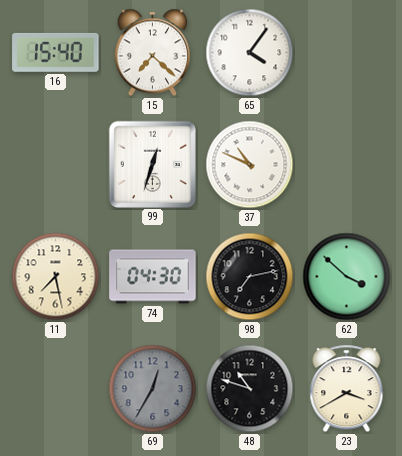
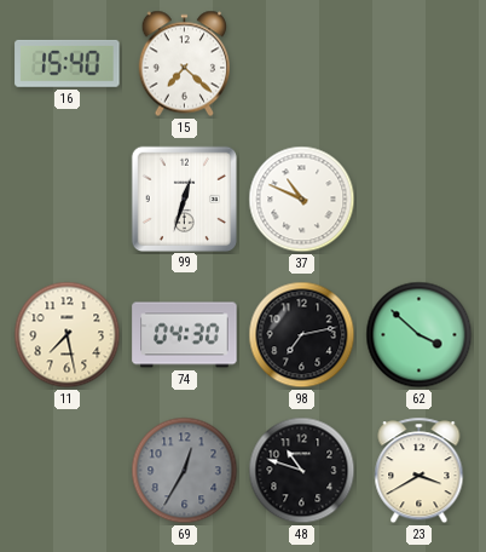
65: 4:06 -> none (250, 53)
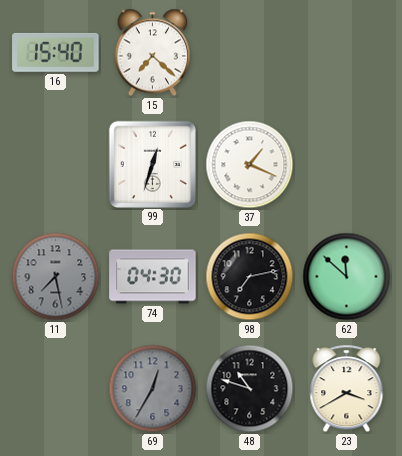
37: 10:49 -> 1:19 (250, 165)
11 dial: cream -> grey (56, 277)
62: 3:52 -> 11:52 (347, 277)
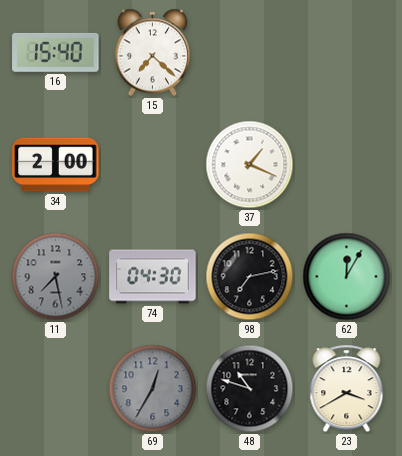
34: none -> 2:00 (56, 165)
99: 12:33 -> none (152, 164)
62: 11:52 -> 12:05 (347, 277)
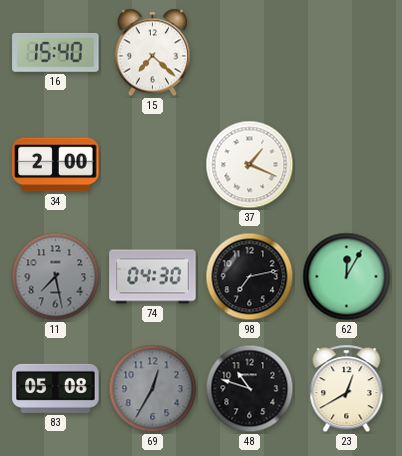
83: none -> 05:08 (56, 388)
23: 3:40 -> 12:40 (347, 389)
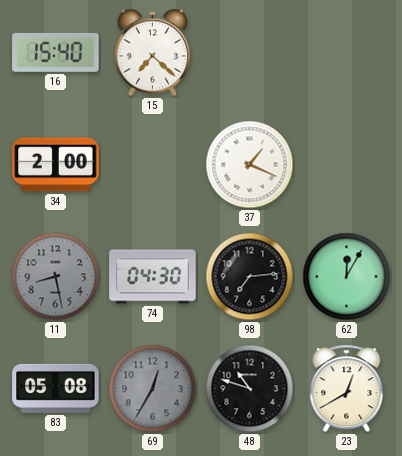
11: 7:28 -> 8:28 (56, 277)
98: 7:13 -> 7:14 (250, 277)
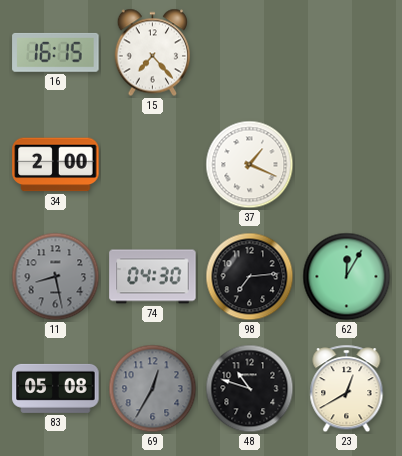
16: 15:40 -> 16:15 (56, 52)
15: 7:22 -> 7:23 (152, 53)
